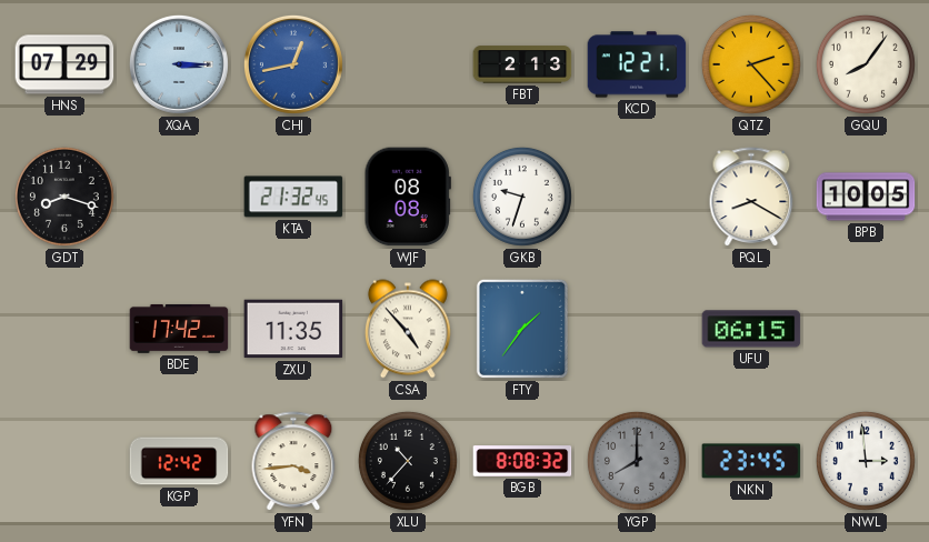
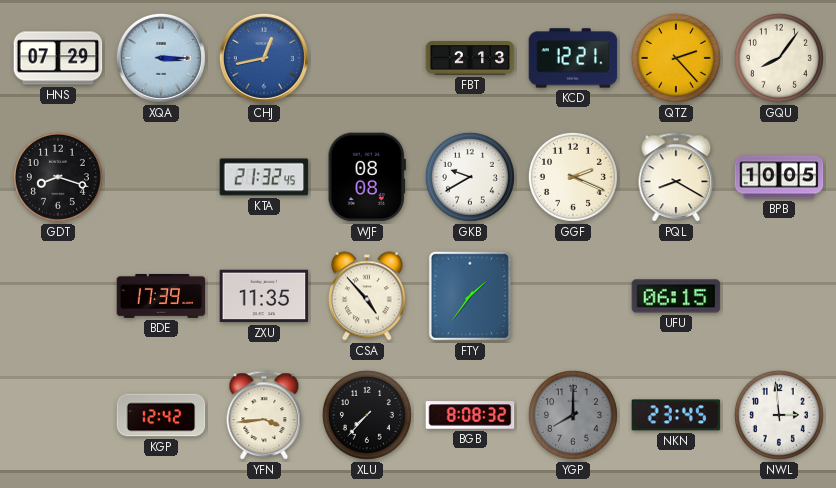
GKB: 9:33 -> 9:40 (470, 177)
GGF: none -> 2:19 (573, 177)
BDE: 17:42 -> 17:39 (161, 296)
XLU: 10:37 -> 7:37 (367, 415)
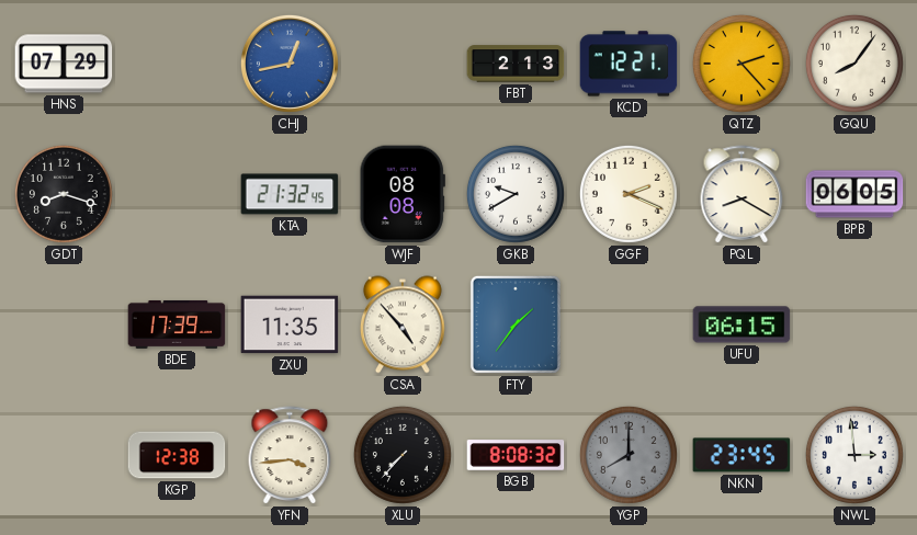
XQA: 3:15 -> none (161, 58)
BPB: 10:05 -> 06:05 (854, 194)
KGP: 12:42 -> 12:38 (177, 455)
